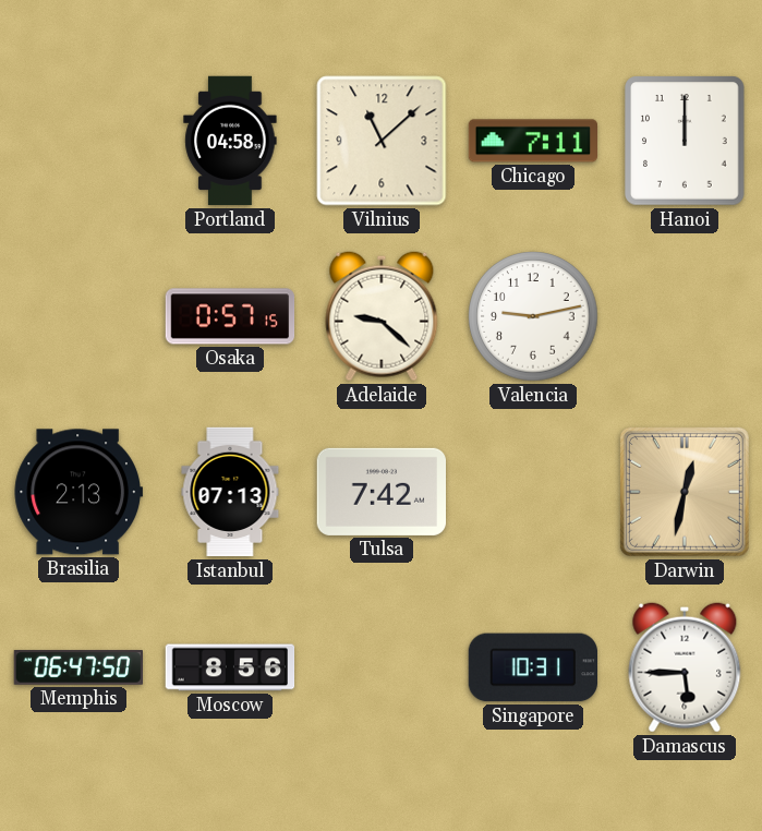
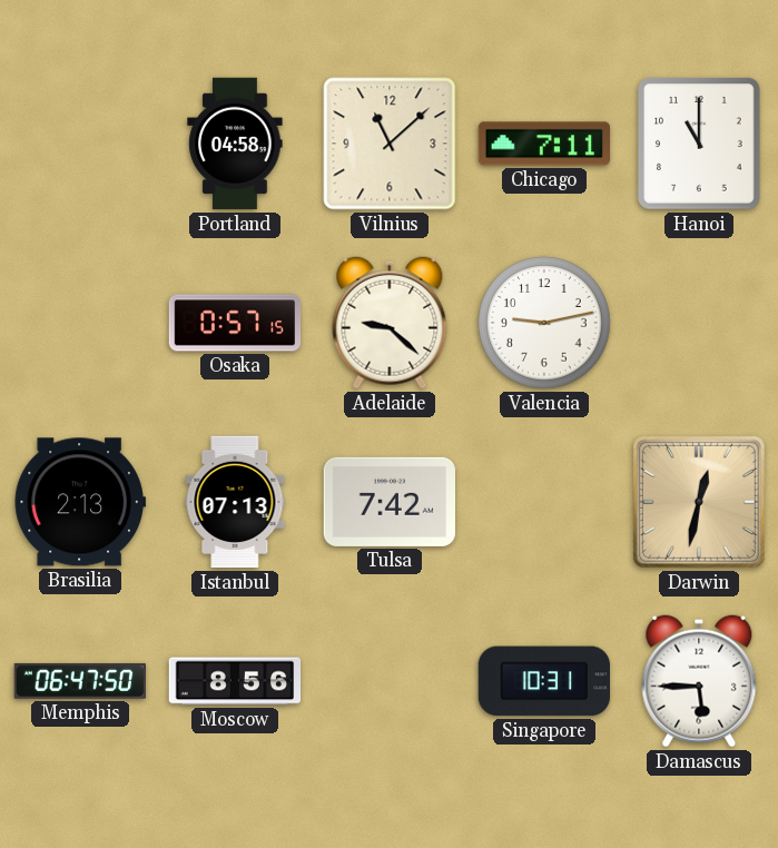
Hanoi: 12:00 -> 11:00 (699, 144)
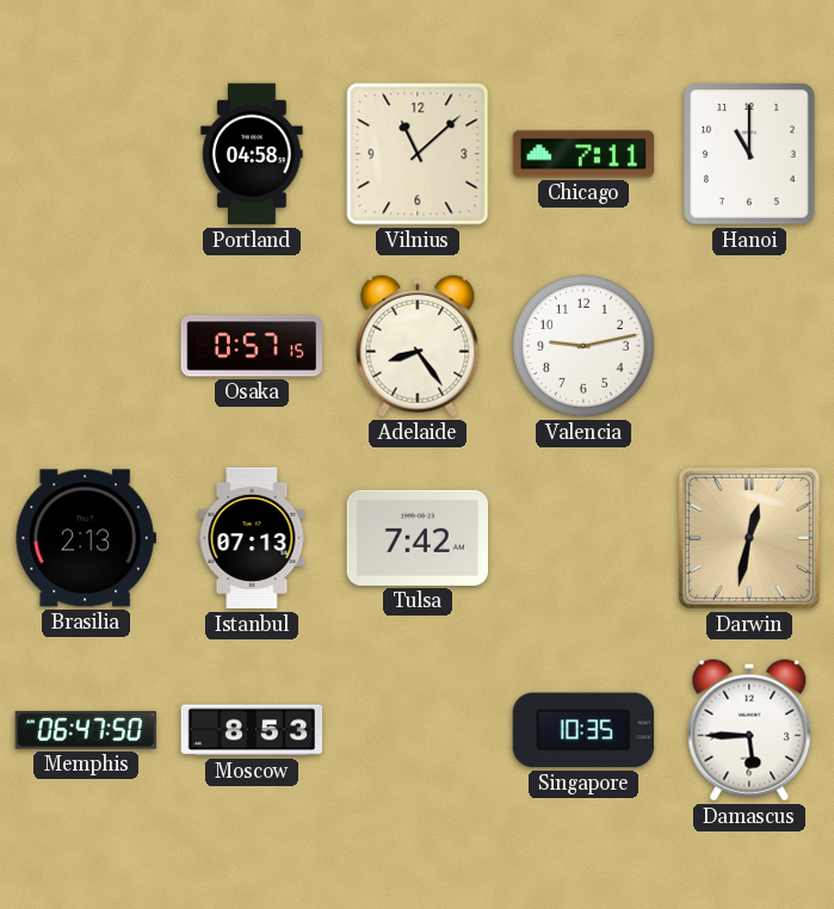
Adelaide: 9:22 -> 8:24 (418, 346)
Moscow: 8:56 -> 8:53 (252, 730)
Singapore: 10:31 -> 10:35 (582, 730)
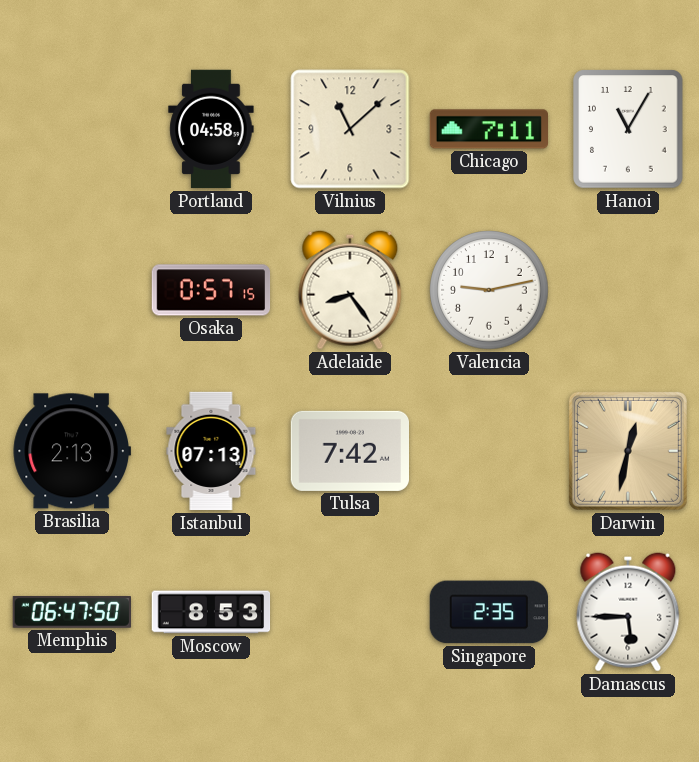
Hanoi: 11:00 -> 11:05 (628, 129)
Singapore: 10:35 -> 2:35 (488, 612)
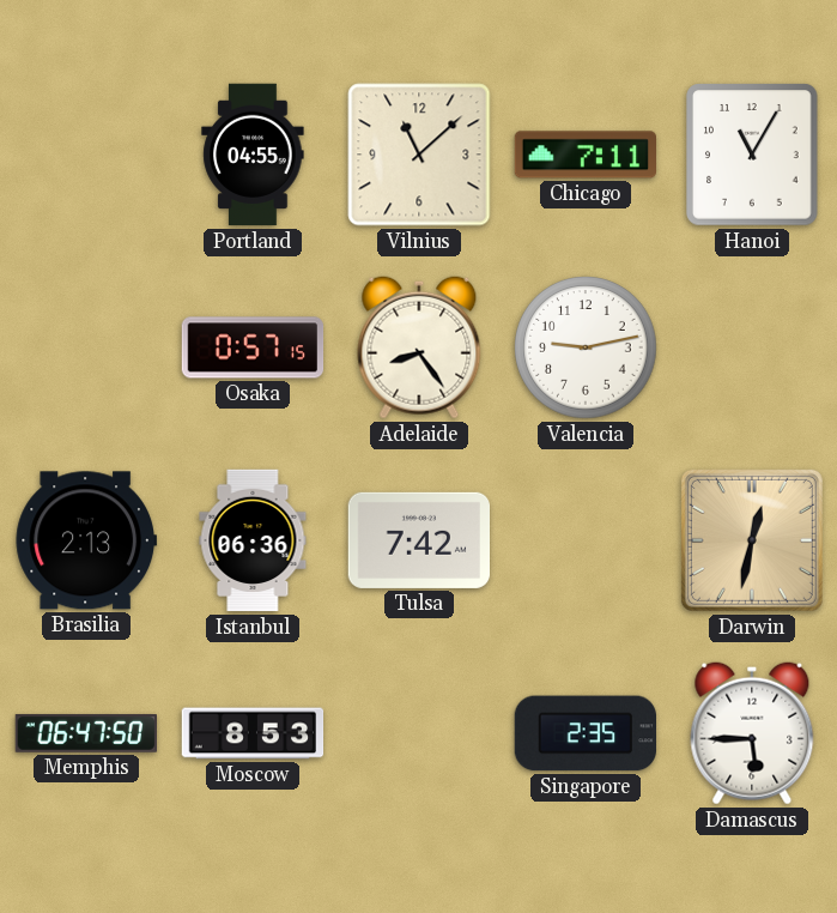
Portland: 04:58 -> 04:55 (253, 155)
Istanbul: 07:13 -> 06:36 (253, 540)
